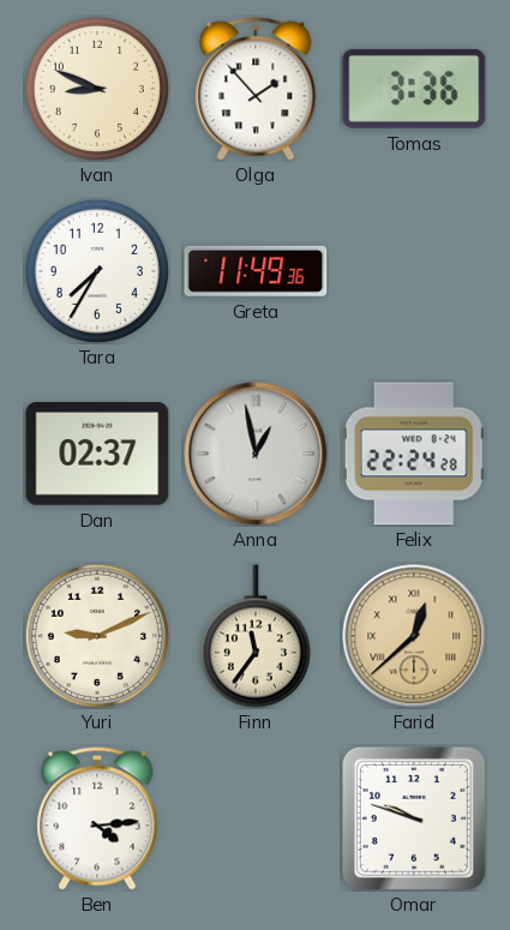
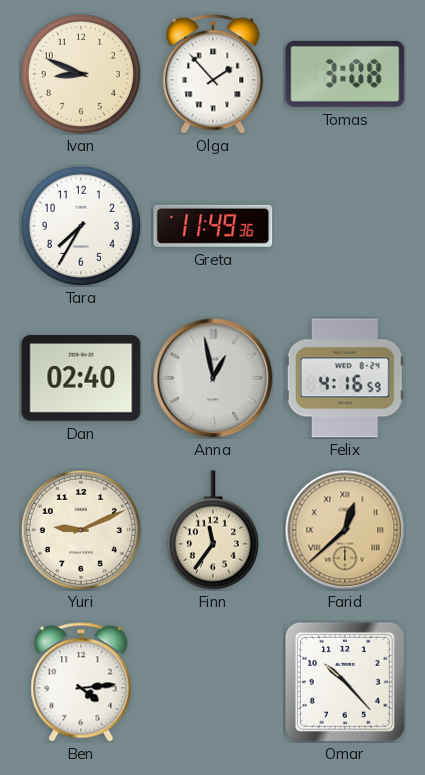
Tomas: 3:36 -> 3:08 (345, 74)
Dan: 02:37 -> 02:40 (81, 378)
Felix: 22:24 -> 4:16 (345, 378)
Omar: 9:48 -> 10:23 (345, 682)
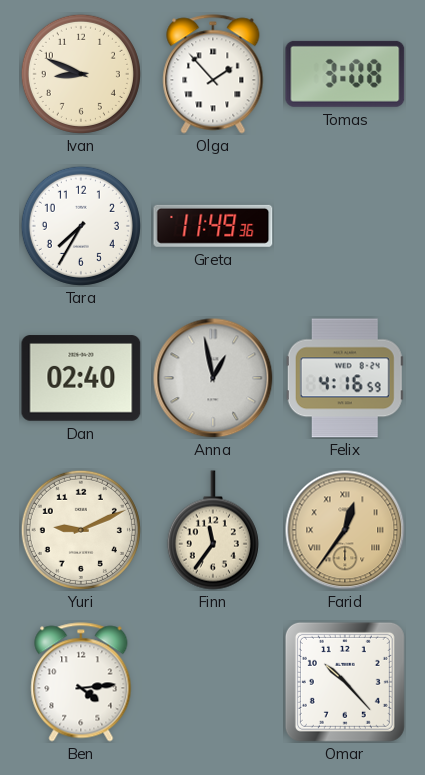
Farid: 12:38 -> 12:36 (345, 530)
